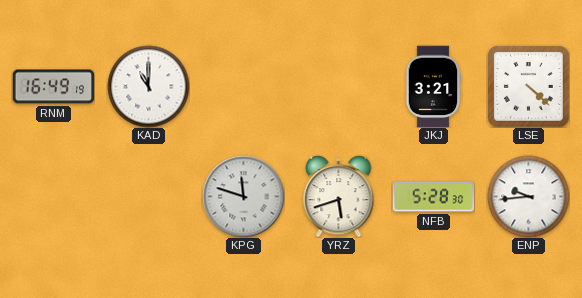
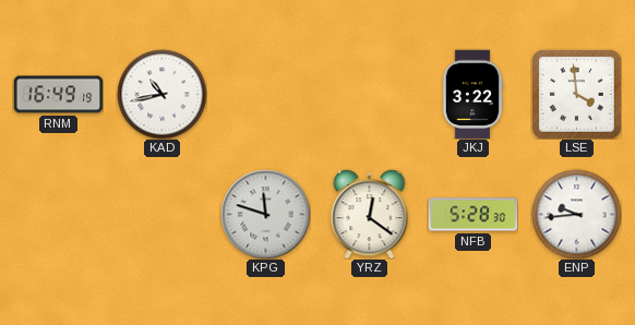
KAD: 11:00 -> 10:43 (161, 94)
JKJ: 3:21 -> 3:22 (472, 94)
LSE: 4:22 -> 3:59 (577, 95)
YRZ: 5:42 -> 12:21 (370, 215)
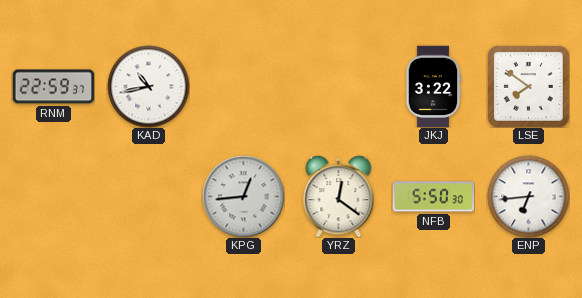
RNM: 16:49 -> 22:59 (53, 87)
LSE: 3:59 -> 7:51 (529, 87)
KPG: 11:48 -> 12:44 (243, 196)
NFB: 5:28 -> 5:50 (433, 197)
ENP: 9:44 -> 6:44 (528, 196)
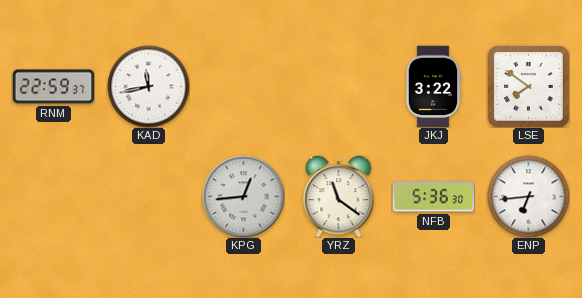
KAD: 10:43 -> 11:43 (148, 86)
YRZ: 12:21 -> 11:21 (339, 197)
NFB: 5:50 -> 5:36 (433, 197)
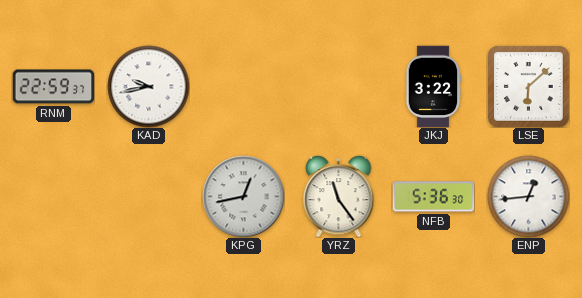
KAD: 11:43 -> 9:43 (148, 86)
LSE: 7:51 -> 6:08 (529, 87)
KPG: 12:44 -> 12:43 (243, 196)
YRZ: 11:21 -> 11:24 (339, 197)
ENP: 6:44 -> 12:44 (528, 196)
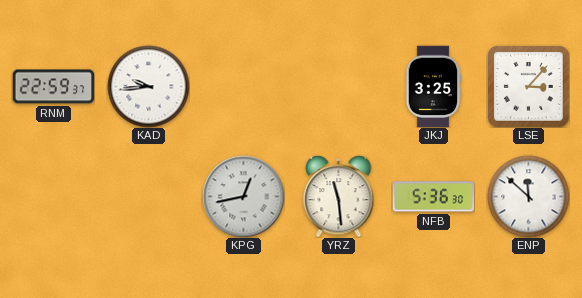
KAD: 9:43 -> 9:44 (148, 86)
JKJ: 3:22 -> 3:25 (433, 86)
LSE: 6:08 -> 3:07 (529, 87)
YRZ: 11:24 -> 11:29 (339, 197)
ENP: 12:44 -> 11:52 (528, 196)
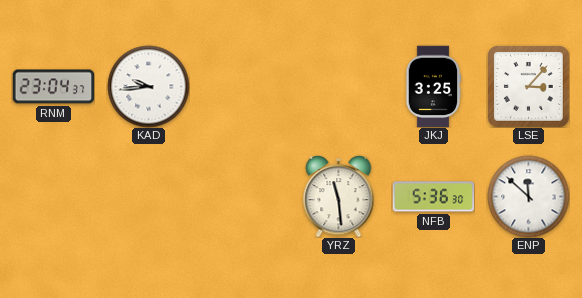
RNM: 22:59 -> 23:04 (53, 87)
KPG: 12:43 -> none (243, 196)
